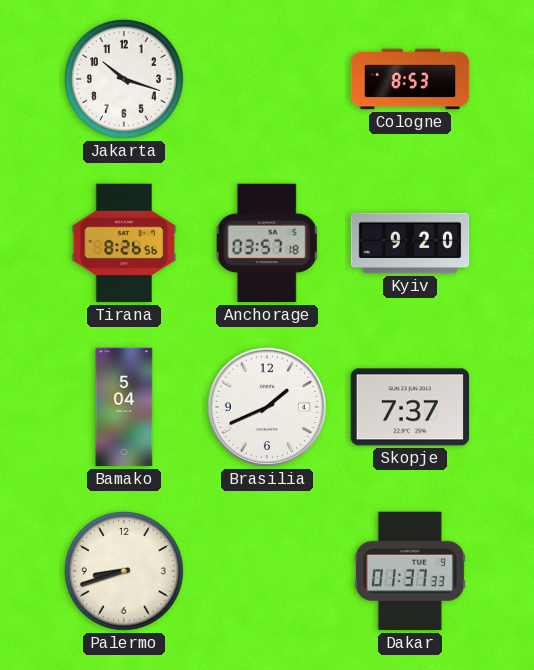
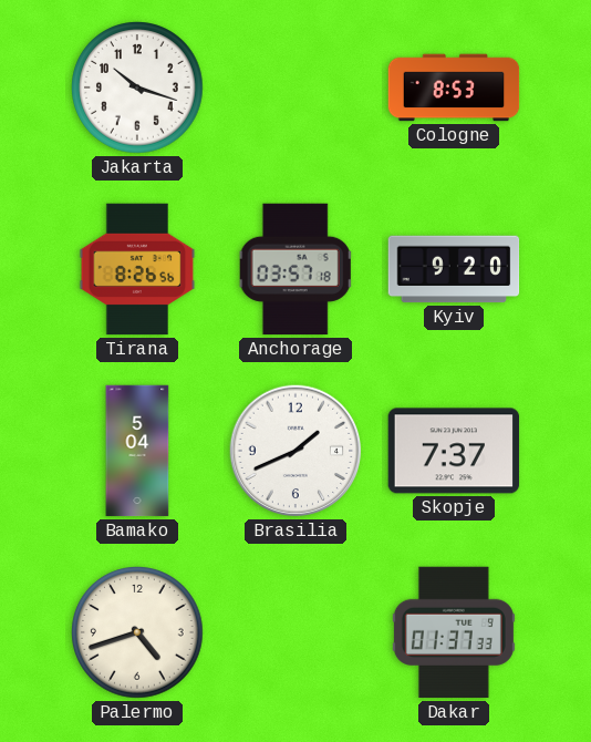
Palermo: 8:42 -> 4:42 (137, 632)
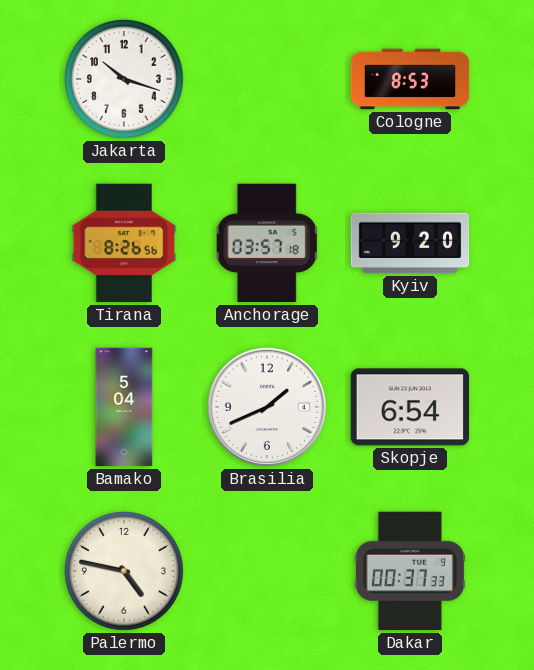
Skopje: 7:37 -> 6:54 (410, 407)
Palermo: 4:42 -> 4:47 (124, 571)
Dakar: 01:37 -> 00:37 (410, 571)
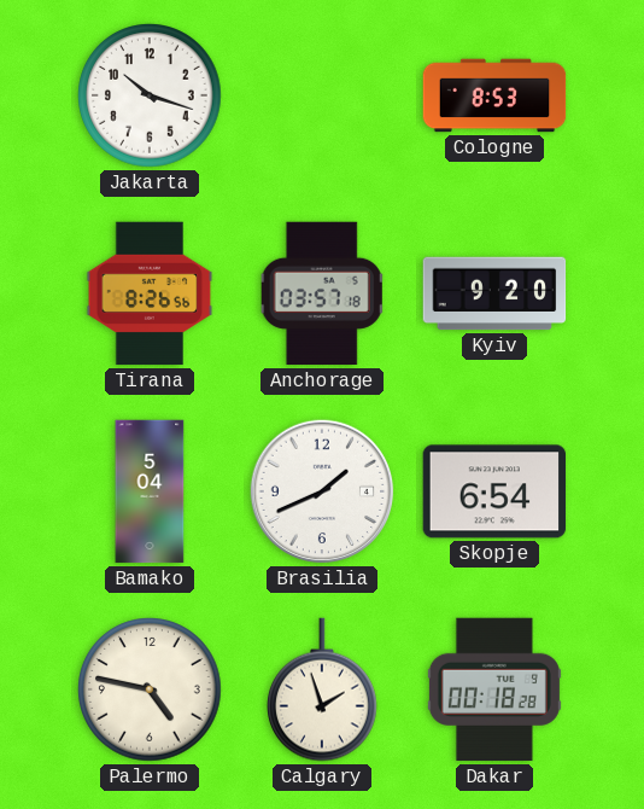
Calgary: none -> 1:57 (323, 689)
Dakar: 00:37 -> 00:18 (494, 689)
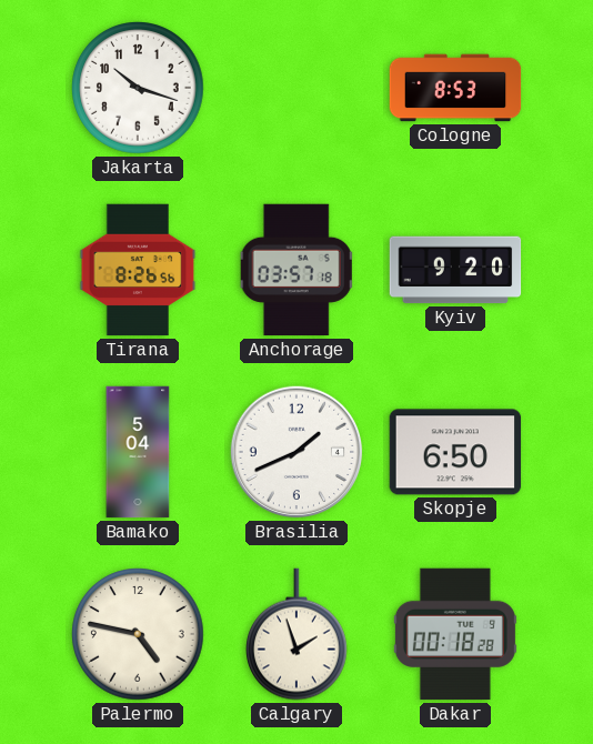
Skopje: 6:54 -> 6:50 (455, 452)
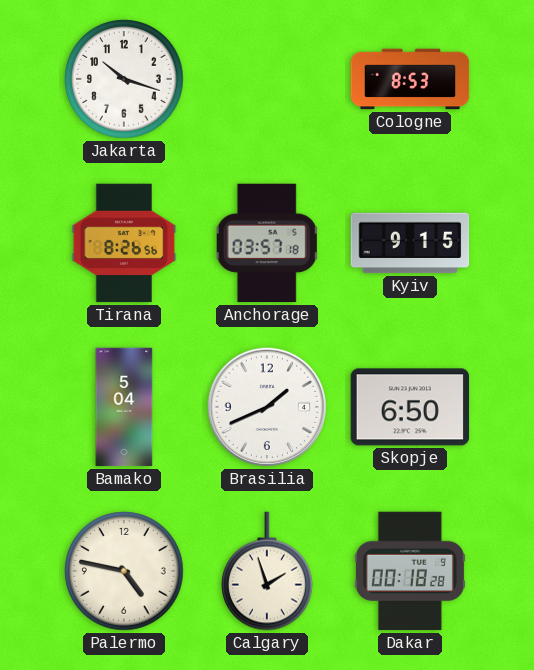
Kyiv: 9:20 -> 9:15 (410, 243)
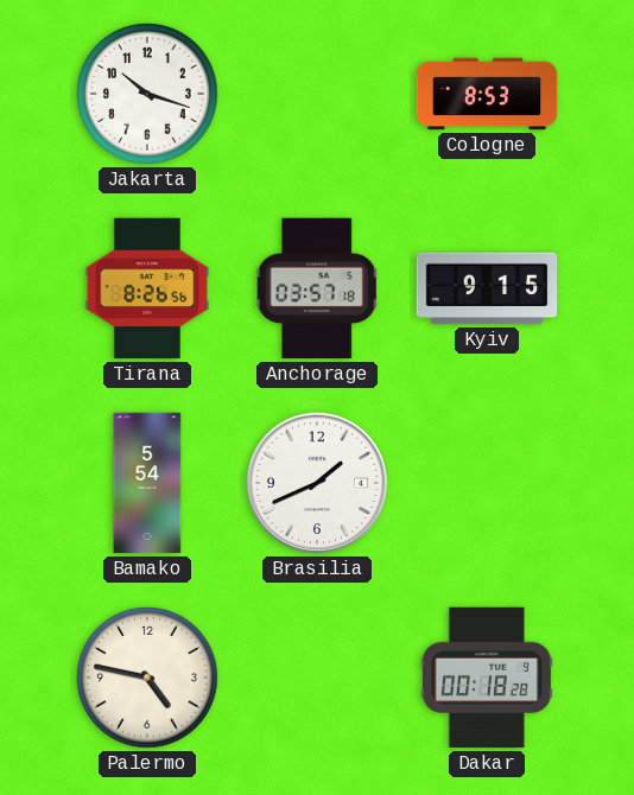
Bamako: 5:04 -> 5:54 (147, 483)
Skopje: 6:50 -> none (410, 407)
Calgary: 1:57 -> none (268, 571)
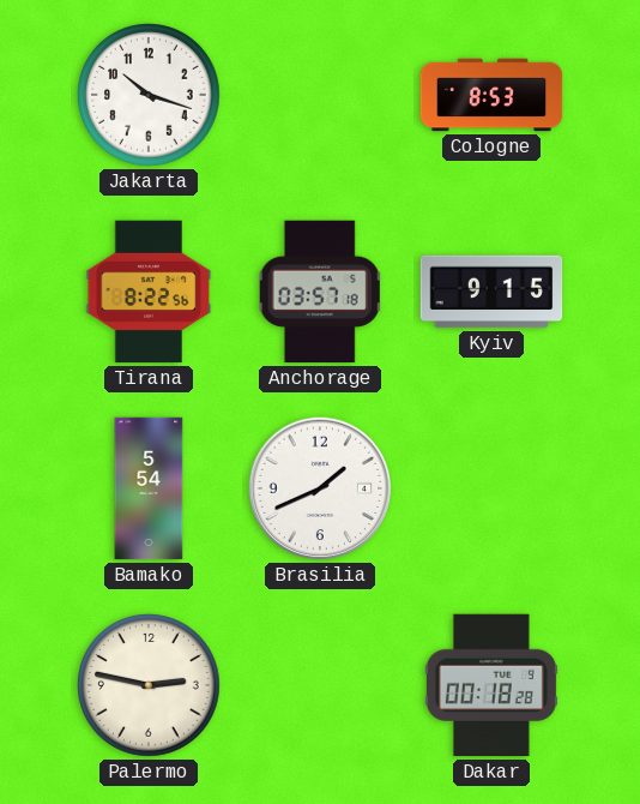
Tirana: 8:26 -> 8:22 (149, 292)
Palermo: 4:47 -> 2:47 (149, 685)
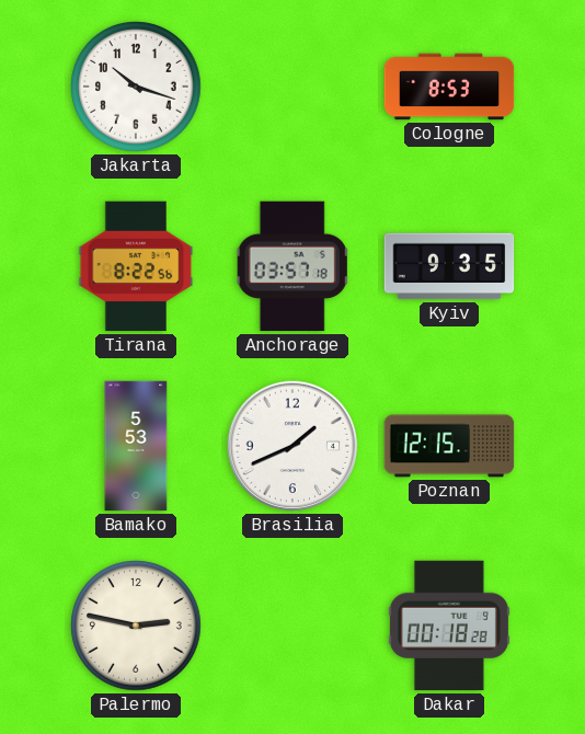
Kyiv: 9:15 -> 9:35 (449, 266)
Bamako: 5:54 -> 5:53 (136, 446)
Poznan: none -> 12:15 (449, 446)
